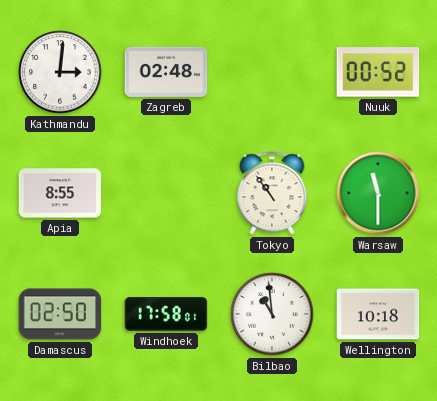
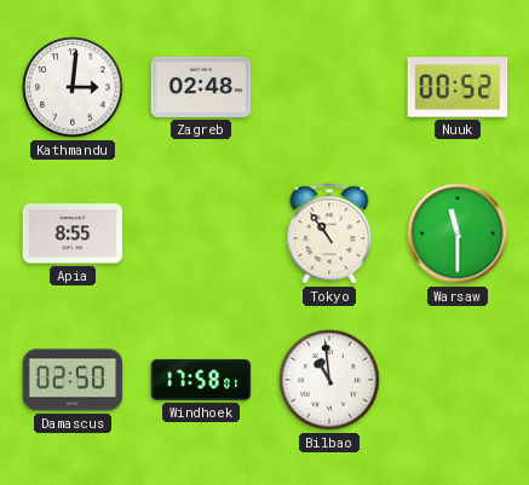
Wellington: 10:18 -> none (378, 314)
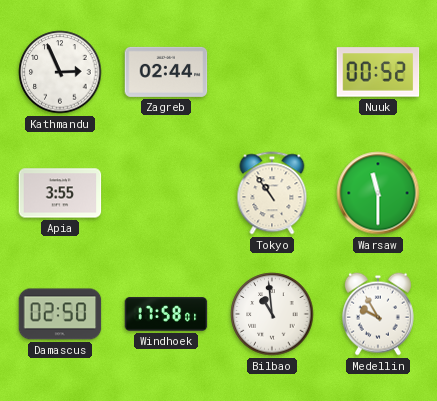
Kathmandu: 3:01 -> 2:56 (60, 72)
Zagreb: 02:48 -> 02:44 (166, 72)
Apia: 8:55 -> 3:55 (60, 193)
Medellin: none -> 9:55 (378, 314)
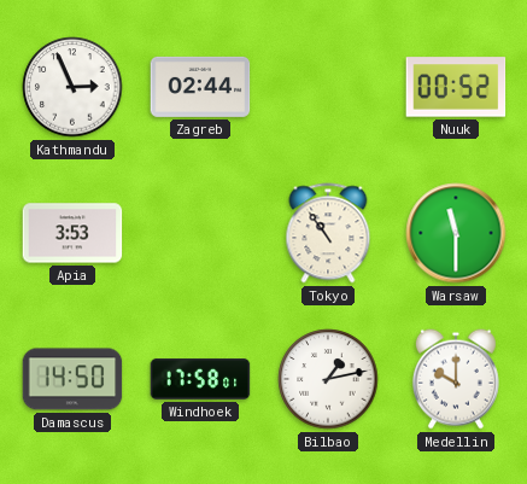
Apia: 3:55 -> 3:53 (72, 233)
Damascus: 02:50 -> 14:50 (72, 379)
Bilbao: 10:59 -> 1:13 (328, 379)
Medellin: 9:55 -> 10:00 (456, 379)
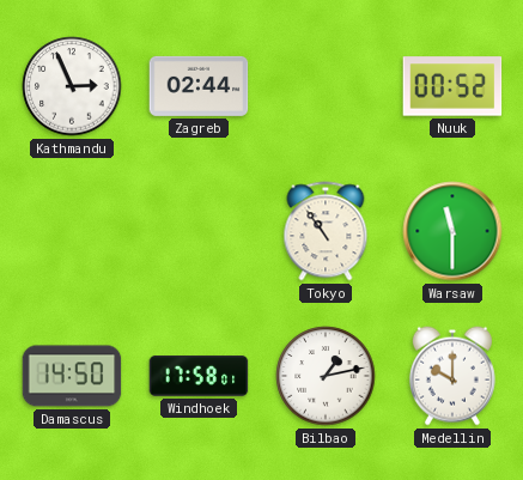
Apia: 3:53 -> none (72, 233)
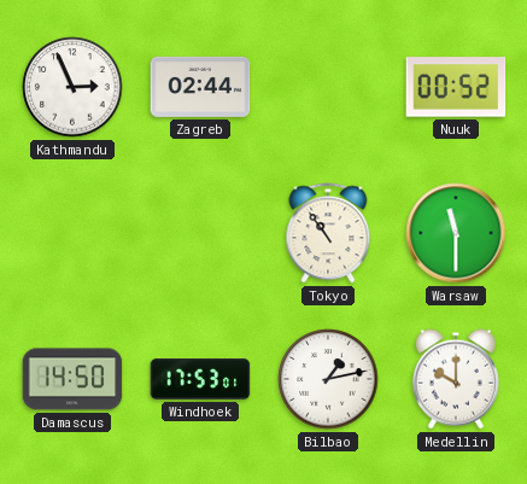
Windhoek: 17:58 -> 17:53 (200, 379)
